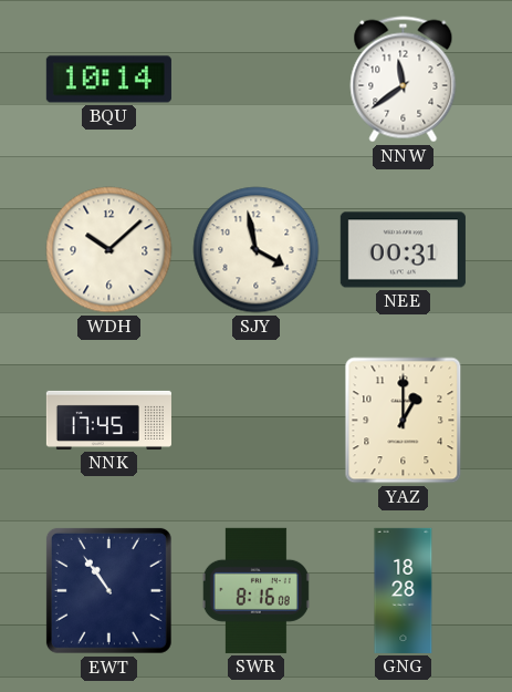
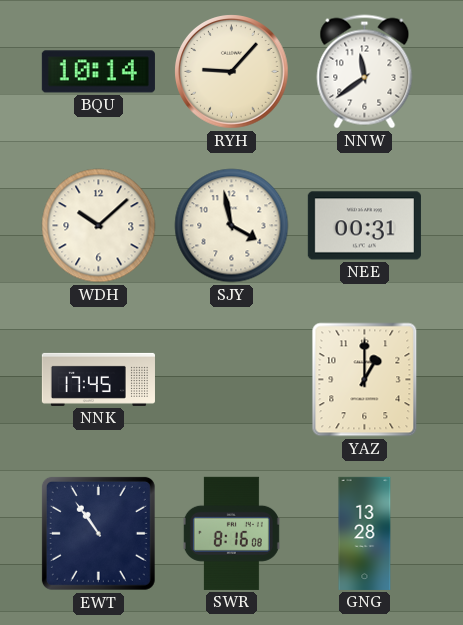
RYH: none -> 9:07 (232, 72)
GNG: 18:28 -> 13:28 (365, 533)
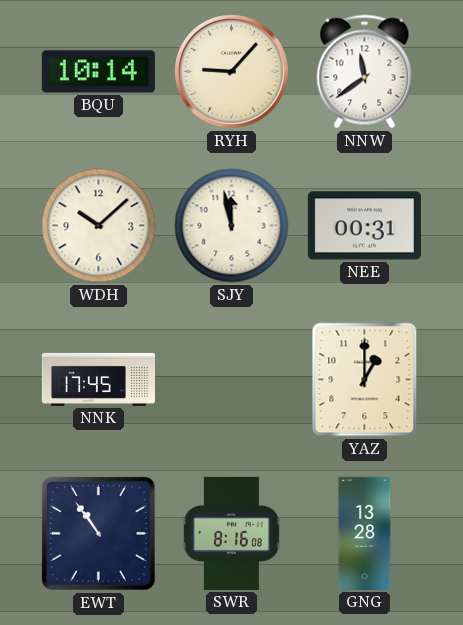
SJY: 3:58 -> 11:58 (232, 226)
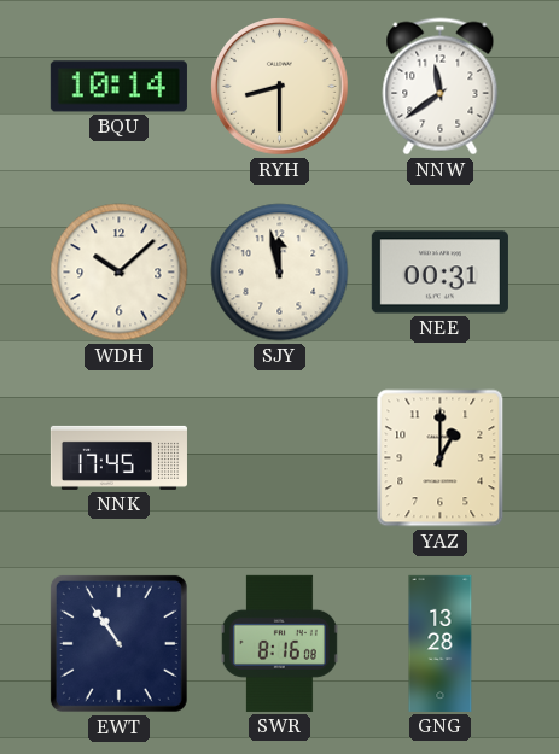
RYH: 9:07 -> 8:30 (280, 87)
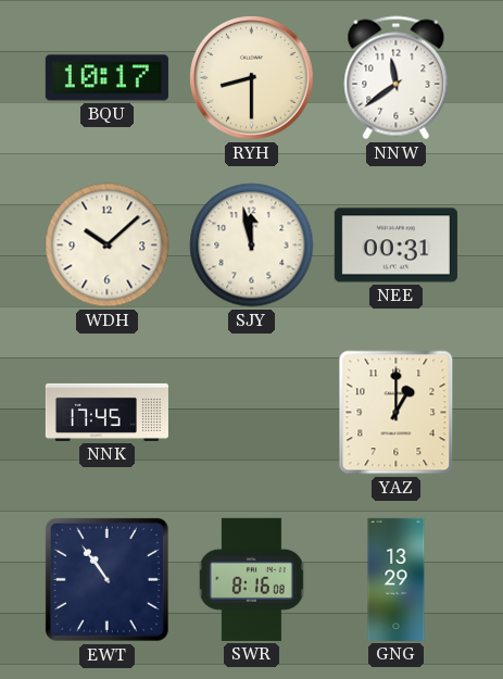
BQU: 10:14 -> 10:17 (106, 78)
GNG: 13:28 -> 13:29 (397, 579)
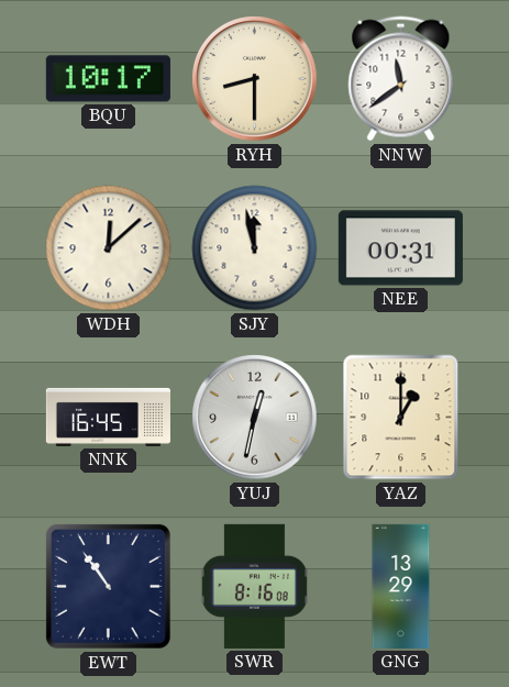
WDH: 10:08 -> 12:08 (109, 248)
NNK: 17:45 -> 16:45 (108, 417)
YUJ: none -> 12:32 (255, 418)
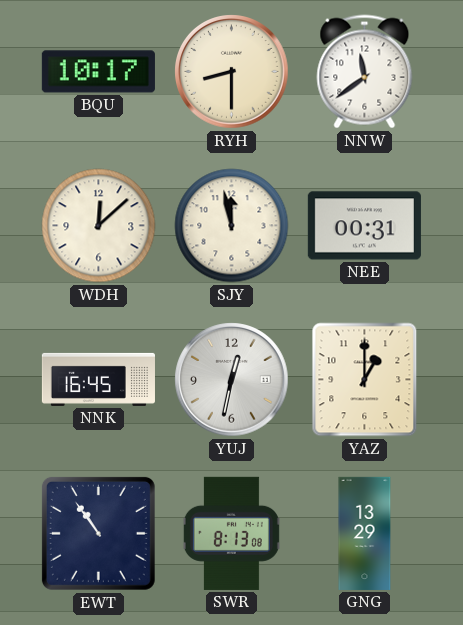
SWR: 8:16 -> 8:13 (231, 533)
